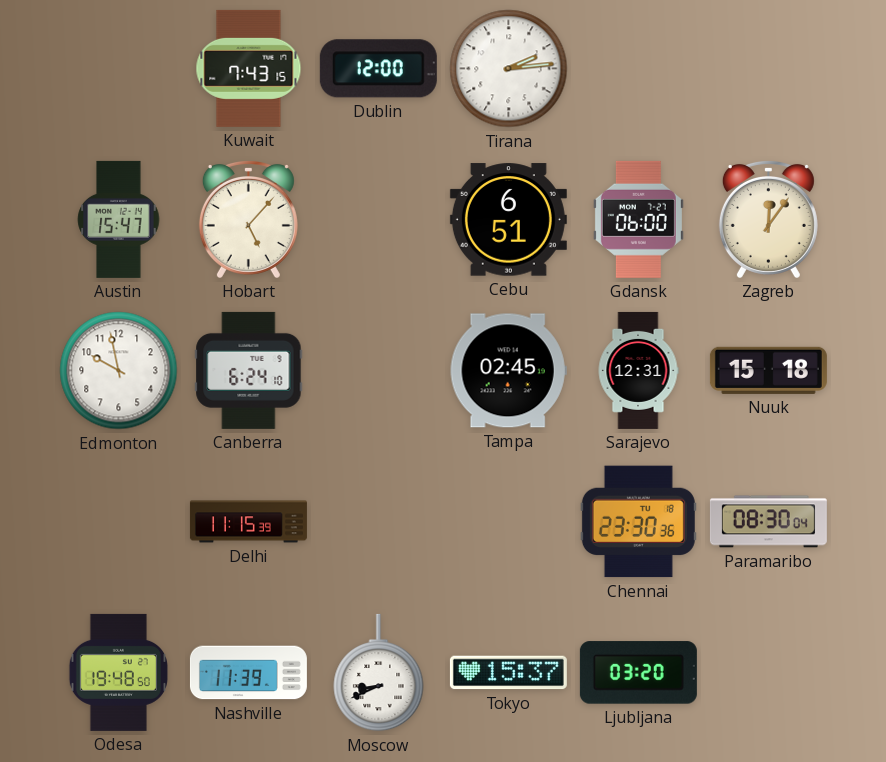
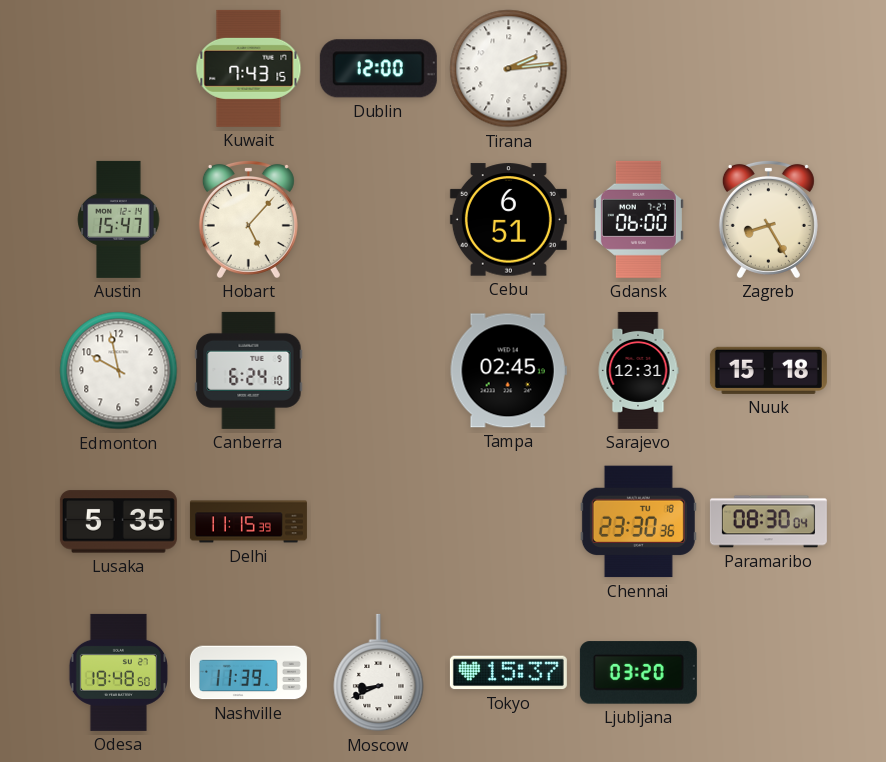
Zagreb: 12:06 -> 8:25 (768, 219)
Lusaka: none -> 5:35 (118, 522)
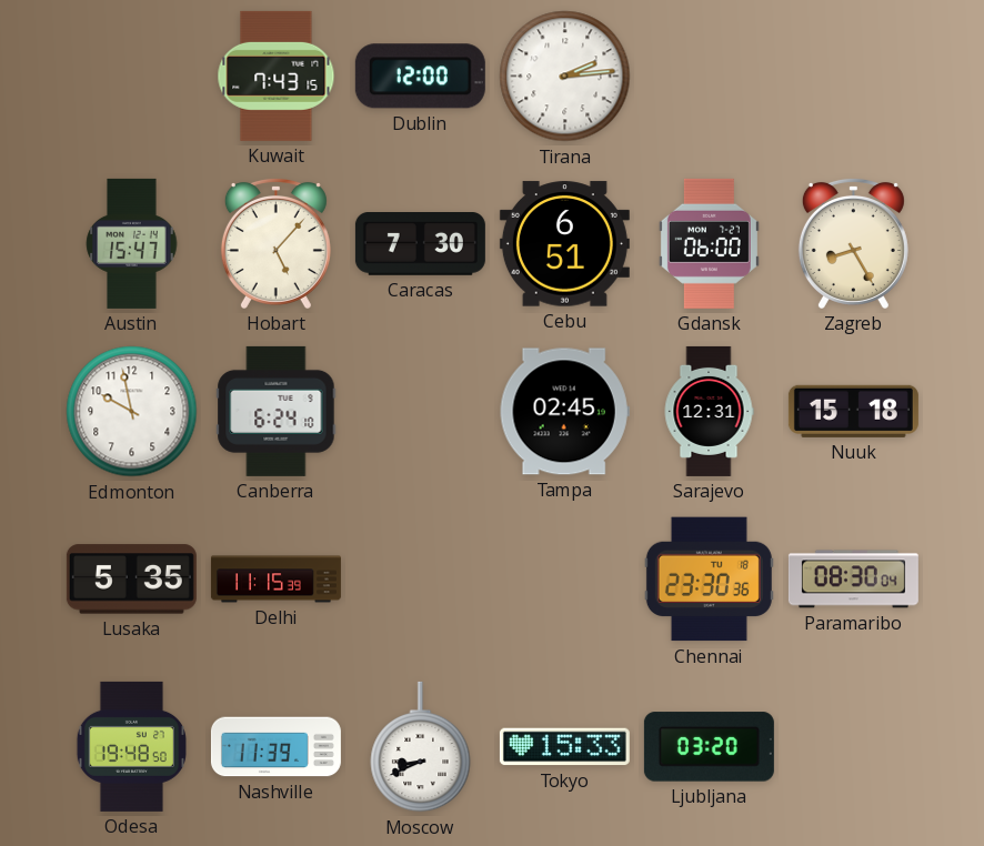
Caracas: none -> 7:30 (420, 244)
Tokyo: 15:37 -> 15:33 (564, 747)
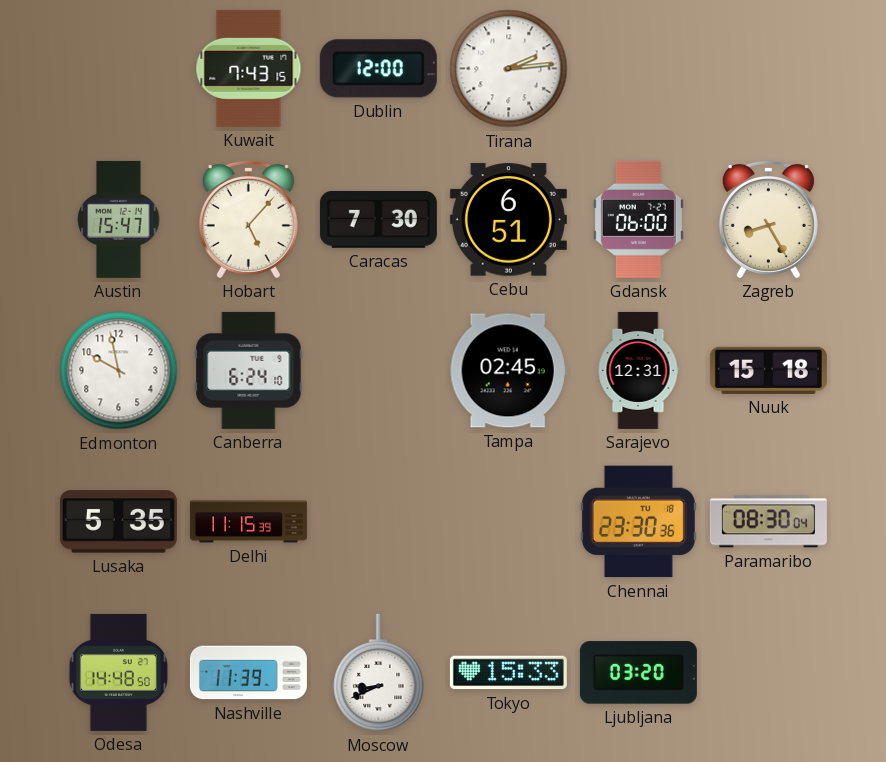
Odesa: 19:48 -> 14:48 (118, 672)
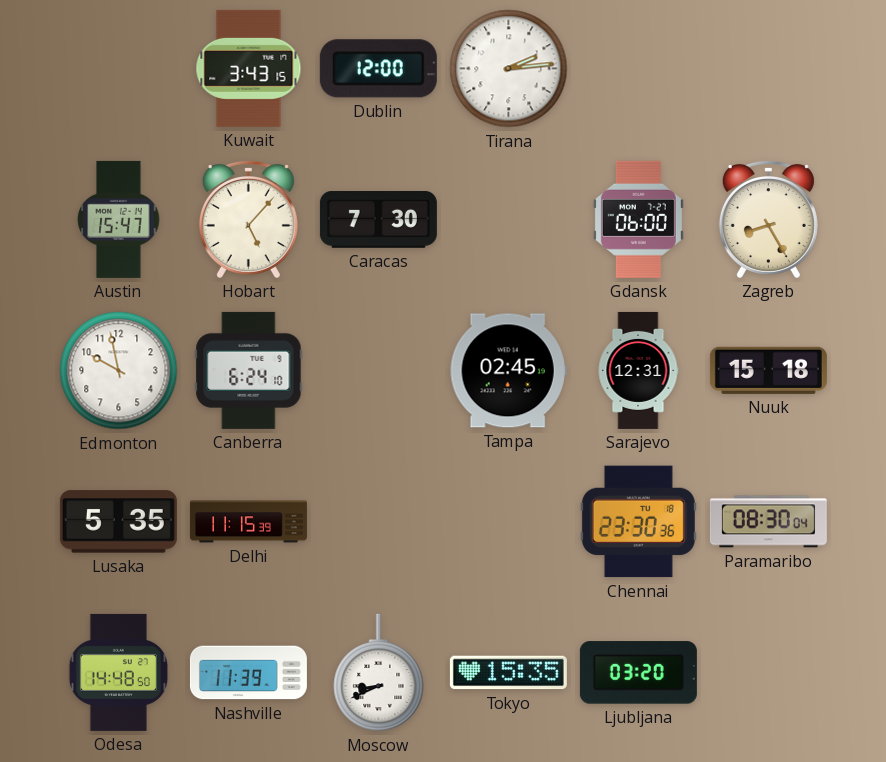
Kuwait: 7:43 -> 3:43 (249, 68)
Cebu: 6:51 -> none (508, 220)
Tokyo: 15:33 -> 15:35 (508, 673)
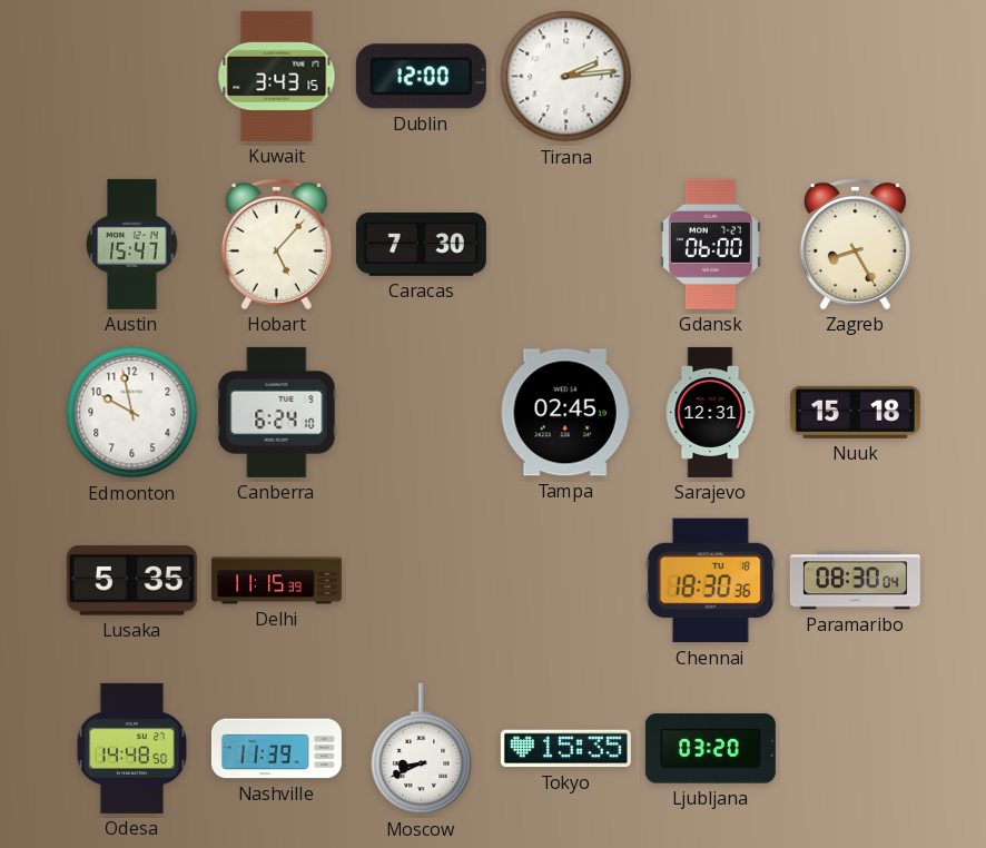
Chennai: 23:30 -> 18:30 (710, 581)
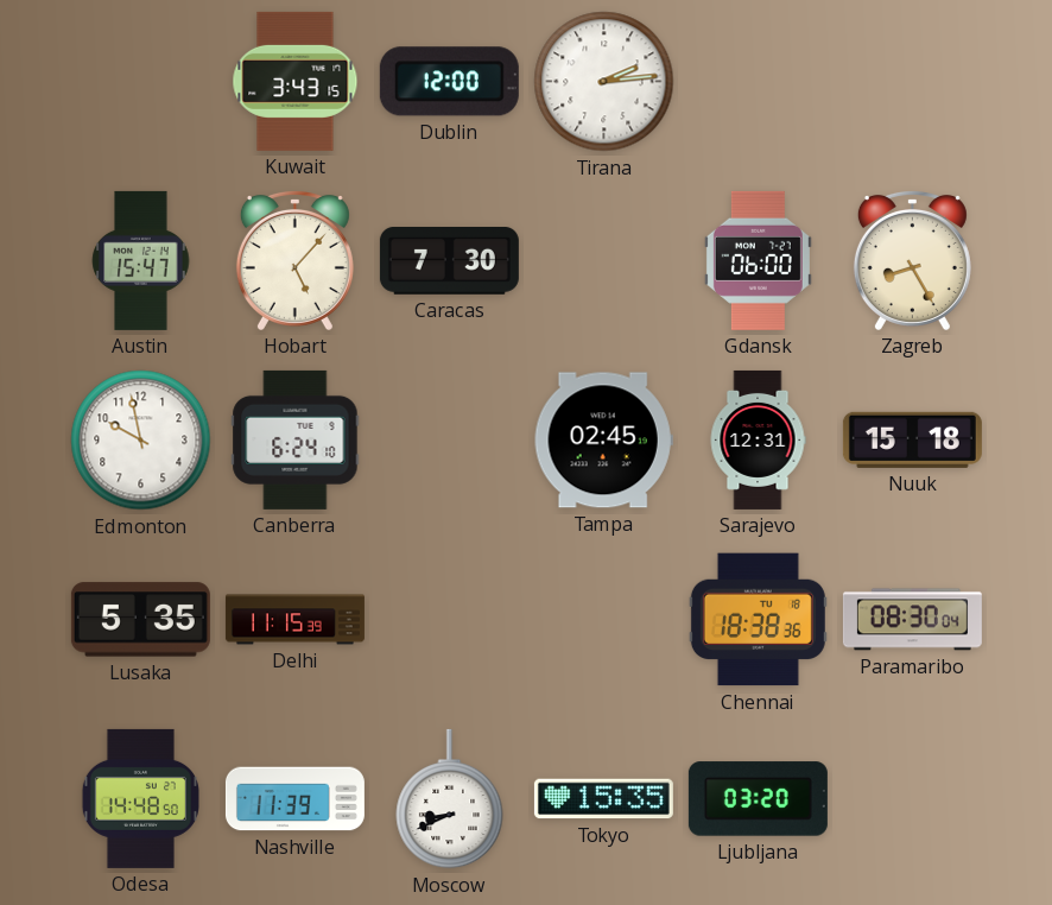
Chennai: 18:30 -> 18:38 (758, 620)
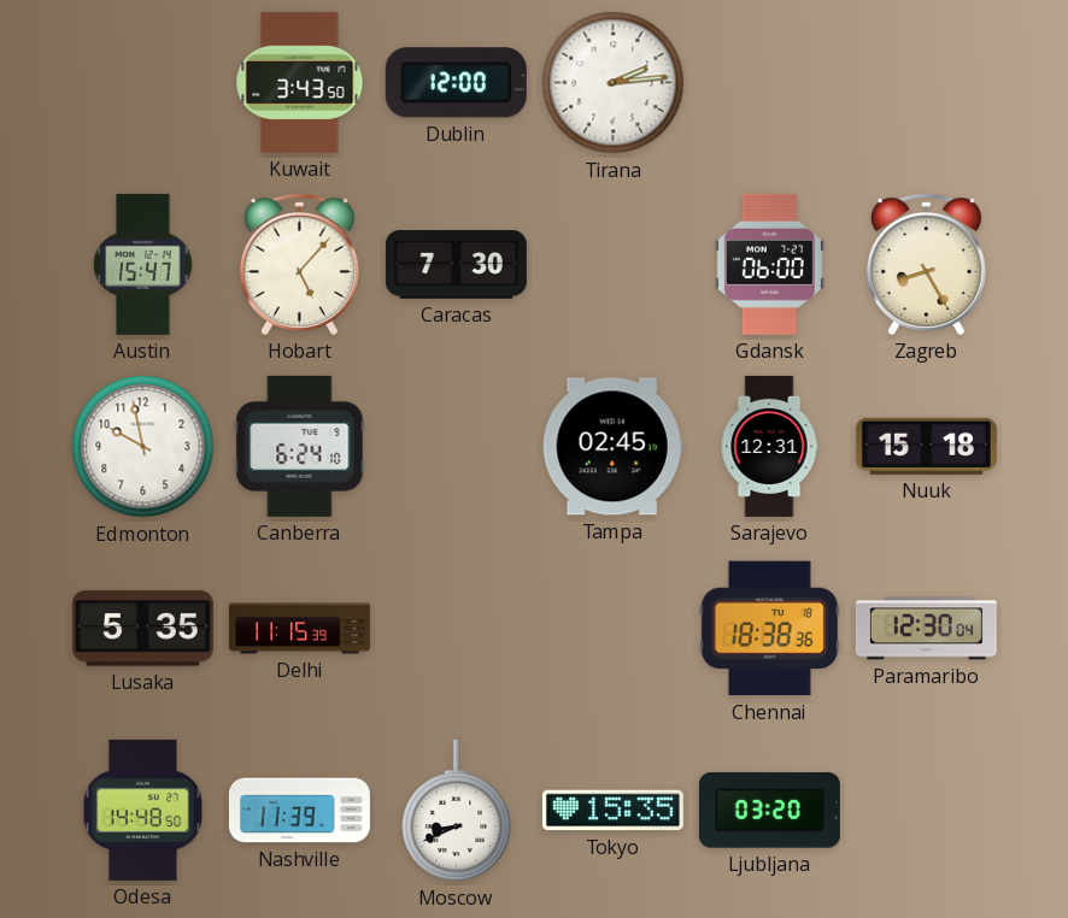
Kuwait: 3:43:15 -> 3:43:50 (300, 82)
Paramaribo: 08:30 -> 12:30 (926, 629)
